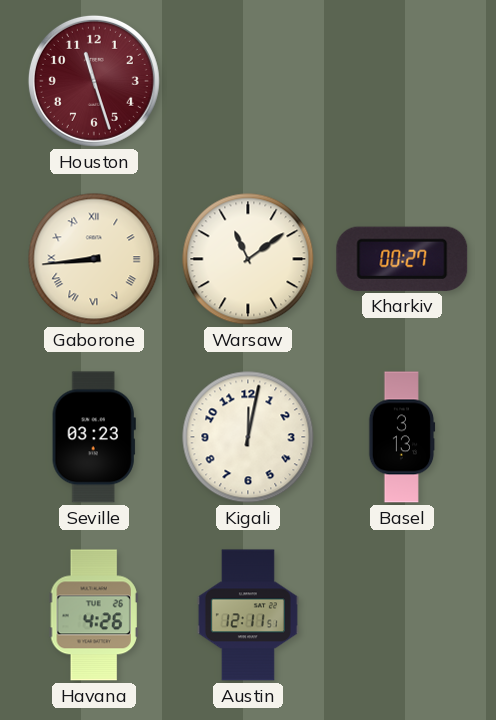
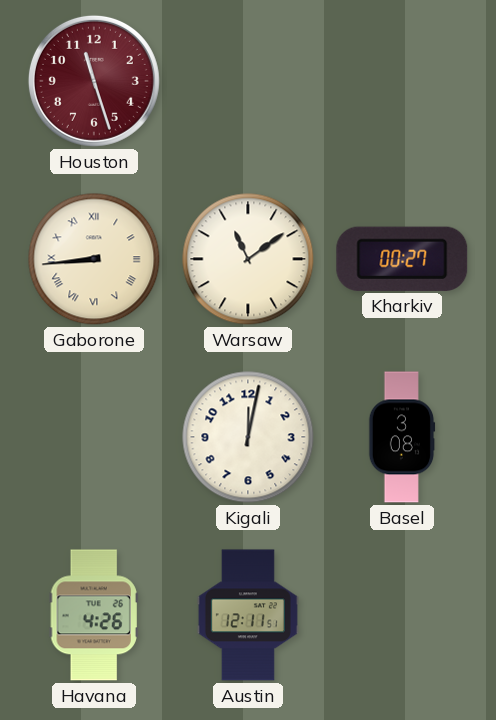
Seville: 03:23 -> none (94, 437)
Basel: 3:13 -> 3:08 (402, 437)
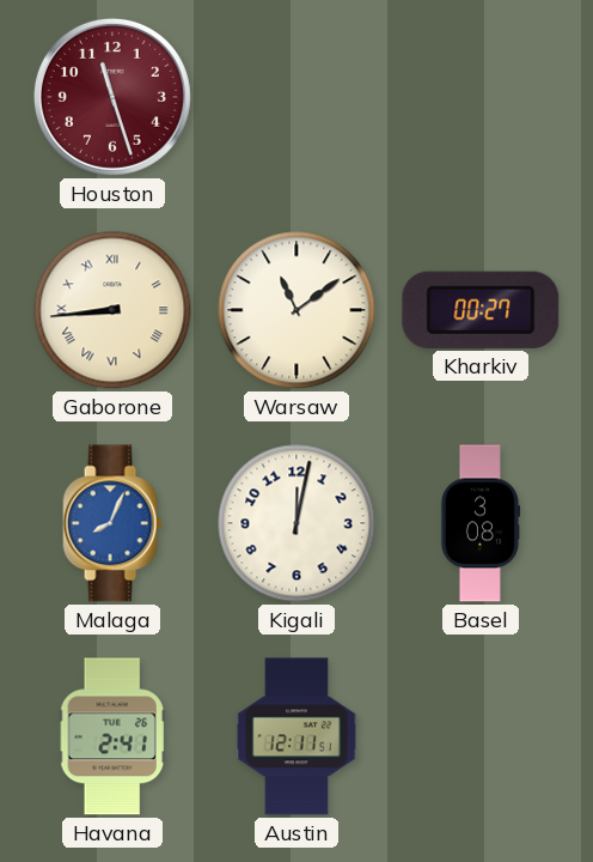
Malaga: none -> 8:04 (112, 523)
Havana: 4:26 -> 2:41 (112, 736)
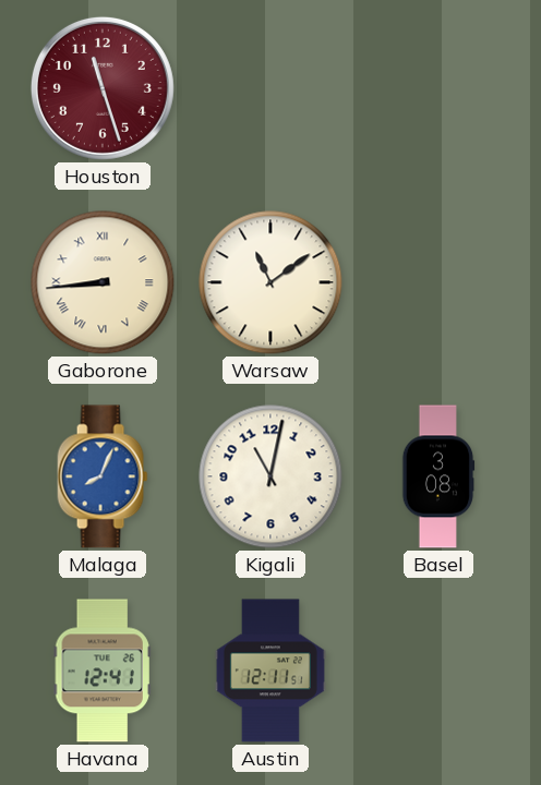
Kharkiv: 00:27 -> none (481, 310)
Kigali: 12:02 -> 11:02 (270, 476)
Havana: 2:41 -> 12:41 (103, 671)
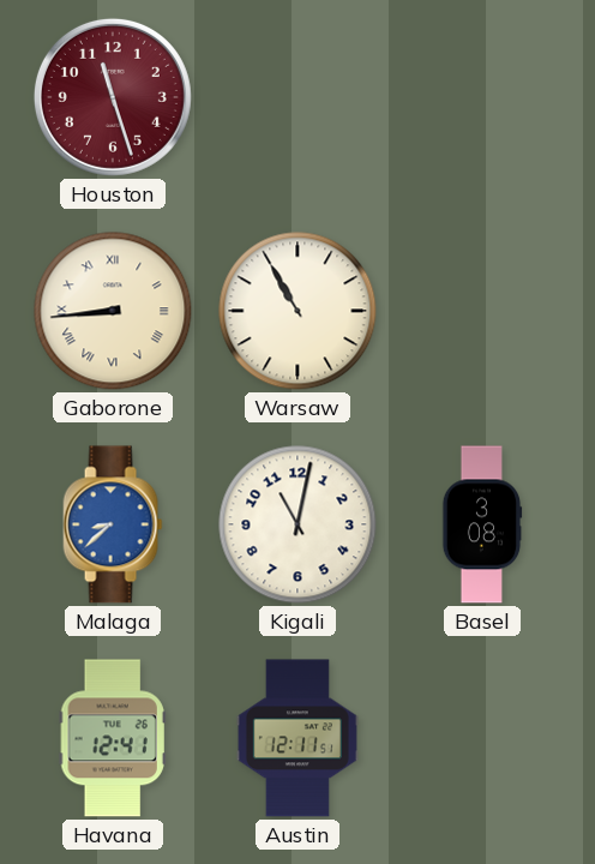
Warsaw: 11:09 -> 10:55 (297, 311)
Malaga: 8:04 -> 8:38 (113, 524)
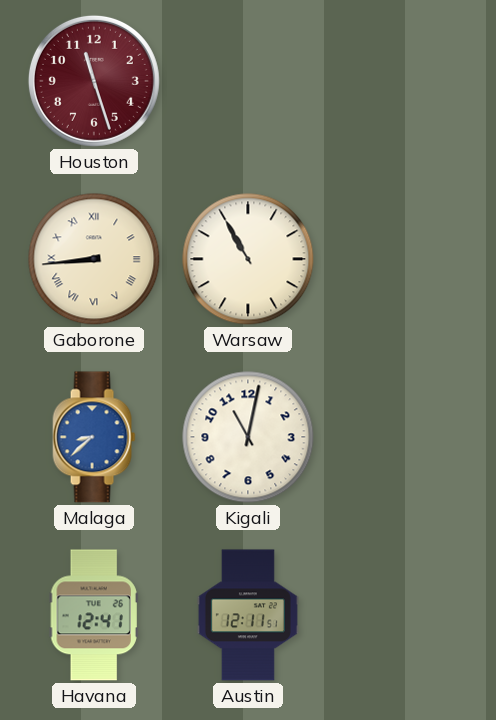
Basel: 3:08 -> none (482, 524)
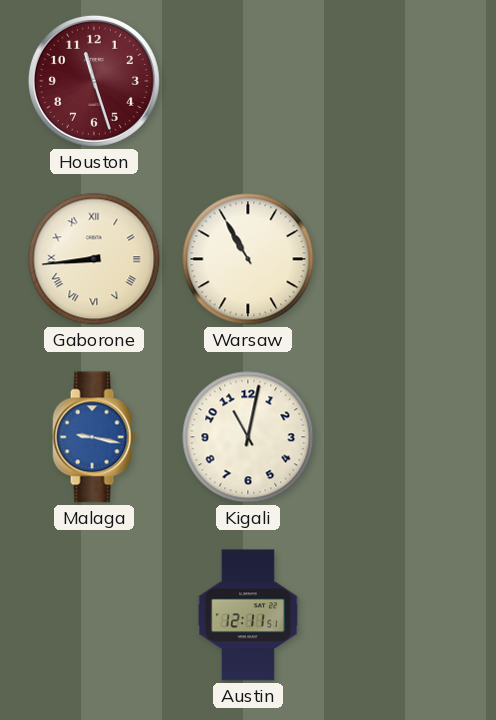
Malaga: 8:38 -> 9:17 (94, 437)
Havana: 12:41 -> none (94, 615)
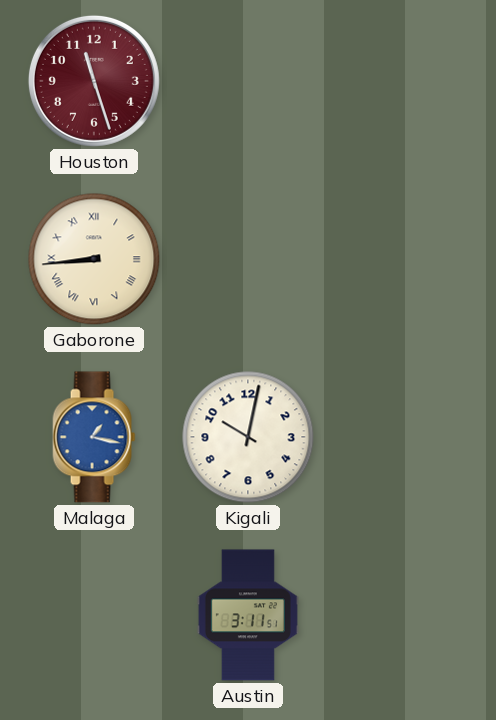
Warsaw: 10:55 -> none (248, 259)
Malaga: 9:17 -> 1:17 (94, 437)
Kigali: 11:02 -> 10:02 (248, 437)
Austin: 12:11 -> 3:11 (248, 615)
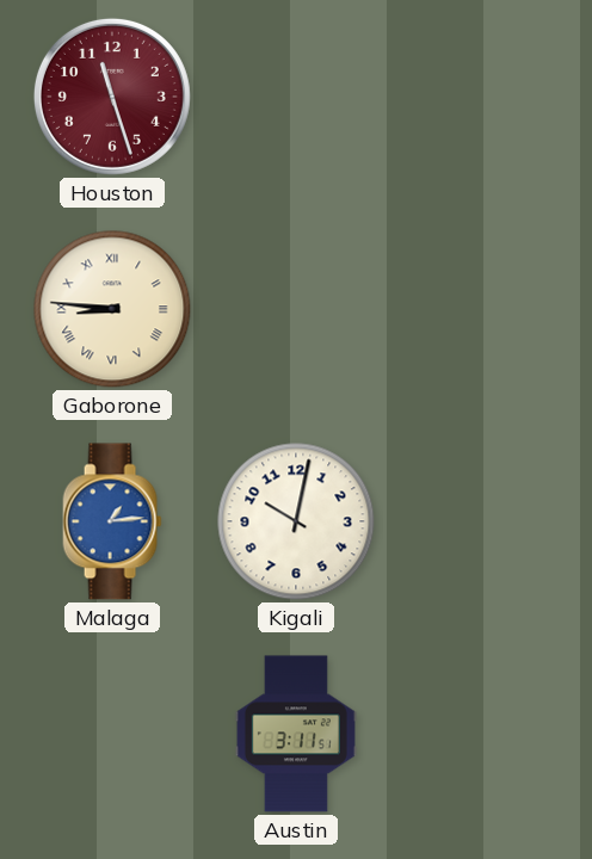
Gaborone: 8:44 -> 8:46 (112, 309)
Malaga: 1:17 -> 1:14 (112, 521)
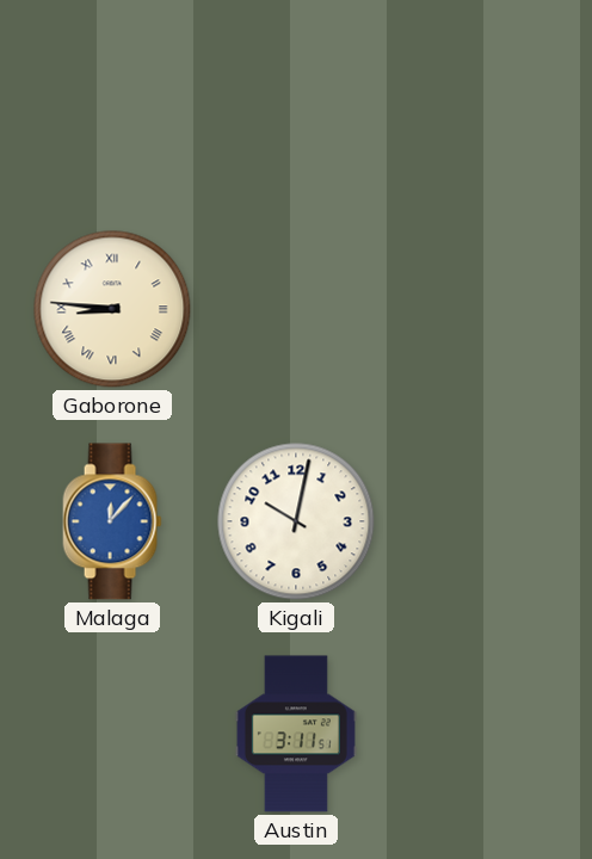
Houston: 11:27 -> none (112, 97)
Malaga: 1:14 -> 12:07 (112, 521)
